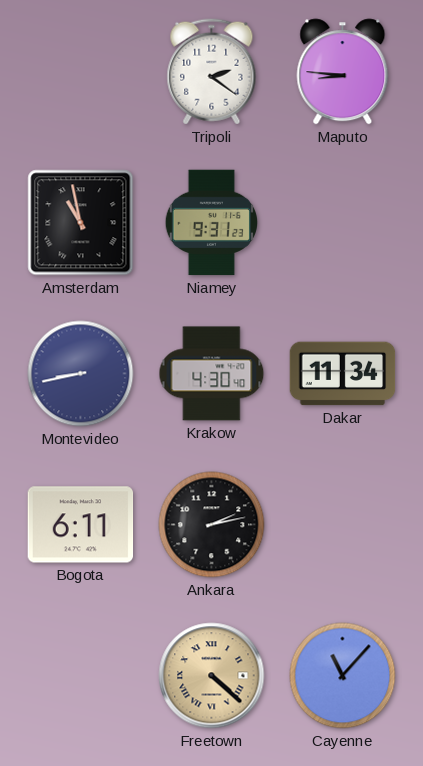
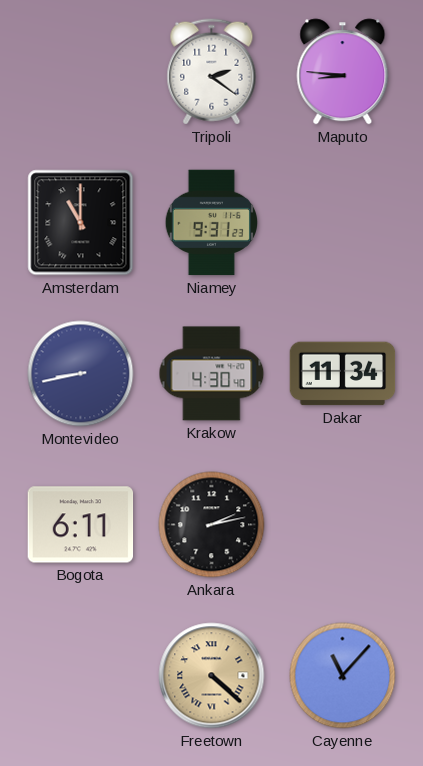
Amsterdam: 10:58 -> 11:00 (81, 223)
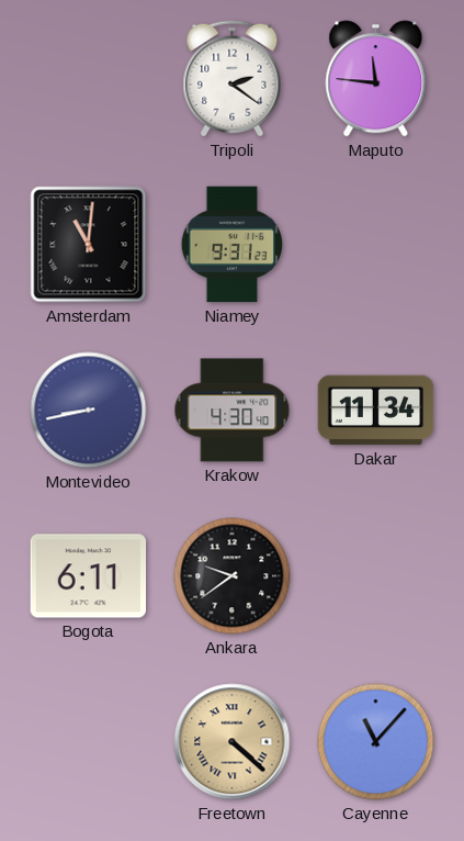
Maputo: 8:46 -> 11:46 (376, 79)
Amsterdam: 11:00 -> 11:01 (89, 245)
Ankara: 2:13 -> 9:39 (233, 576)
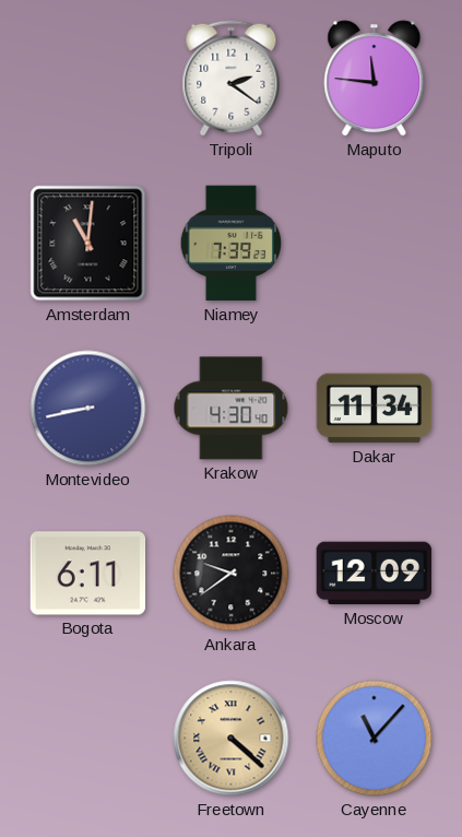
Niamey: 9:31 -> 7:39 (230, 244)
Moscow: none -> 12:09 (375, 574)
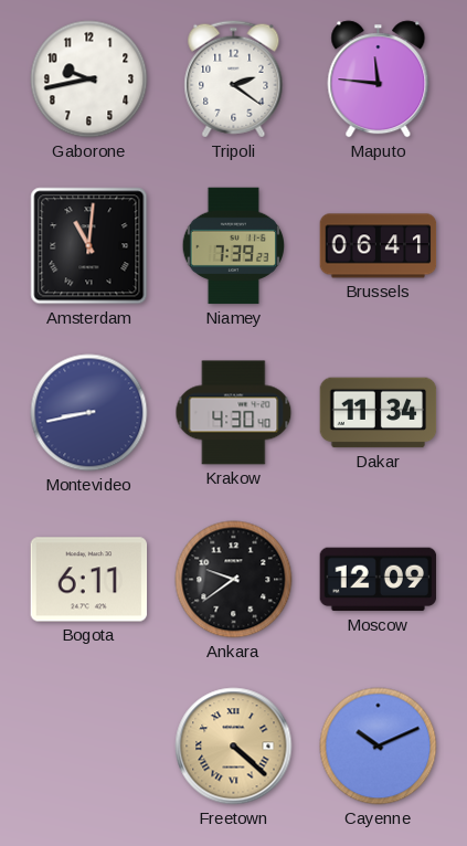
Gaborone: none -> 9:43 (89, 80)
Brussels: none -> 06:41 (379, 246)
Cayenne: 11:07 -> 10:11 (379, 747)
